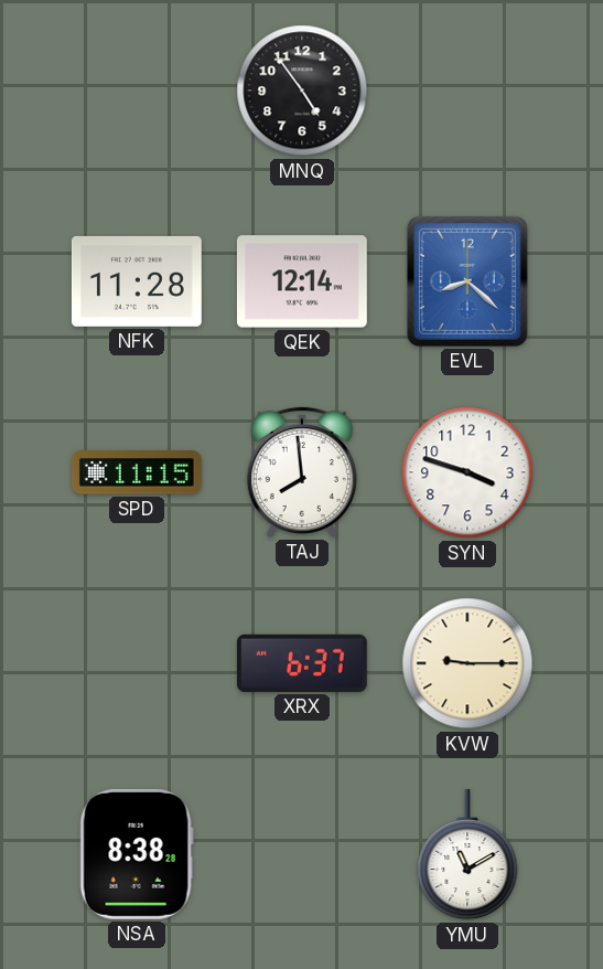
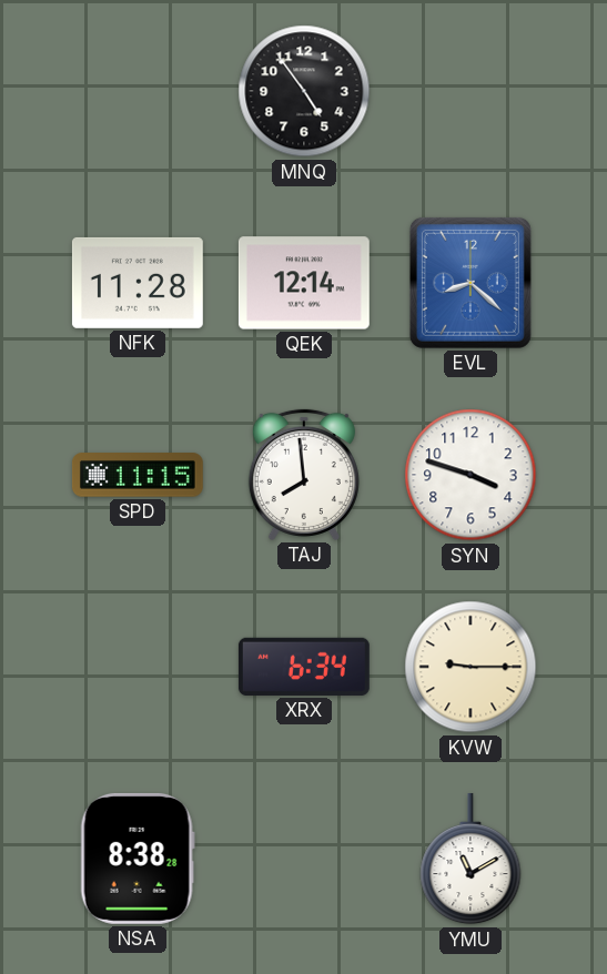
XRX: 6:37 -> 6:34 (304, 667)
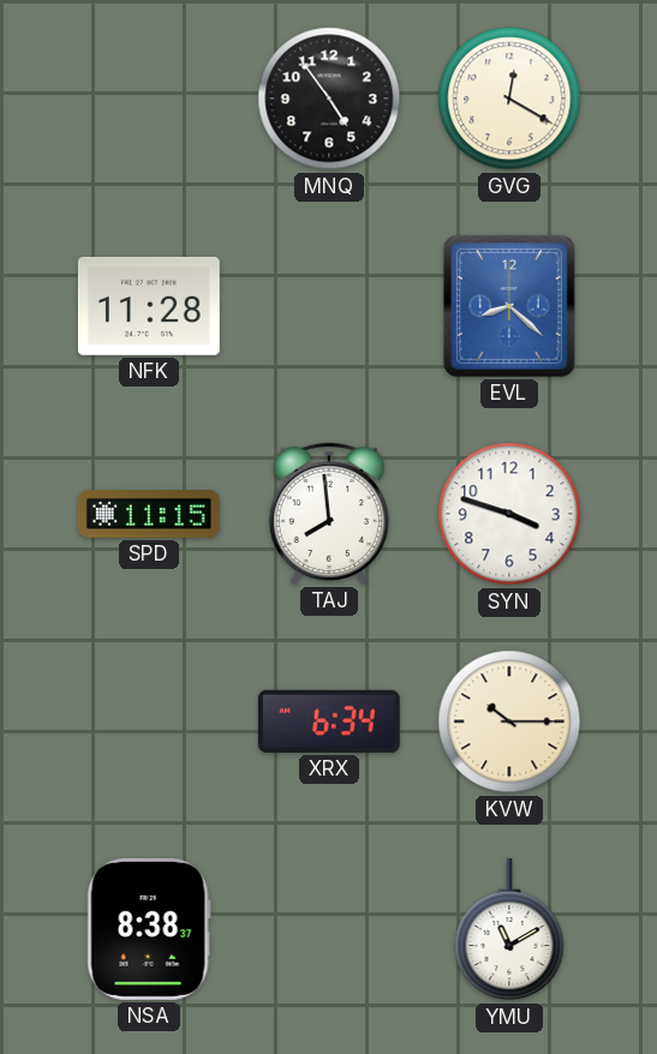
GVG: none -> 12:20 (509, 98)
QEK: 12:14 -> none (304, 283)
KVW: 9:15 -> 10:15 (509, 721)
NSA: 8:38:28 -> 8:38:37 (149, 929)
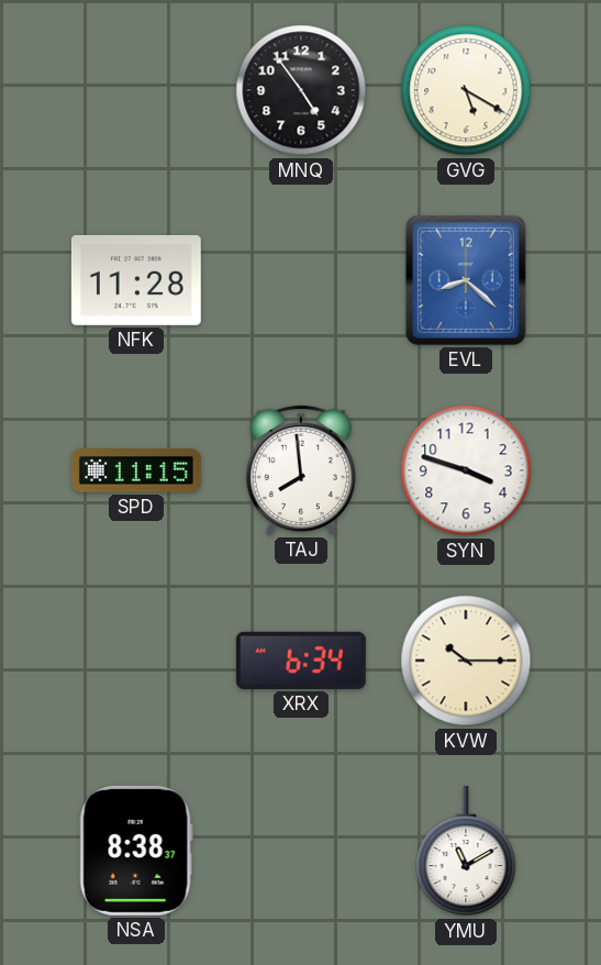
GVG: 12:20 -> 5:20 (466, 90)
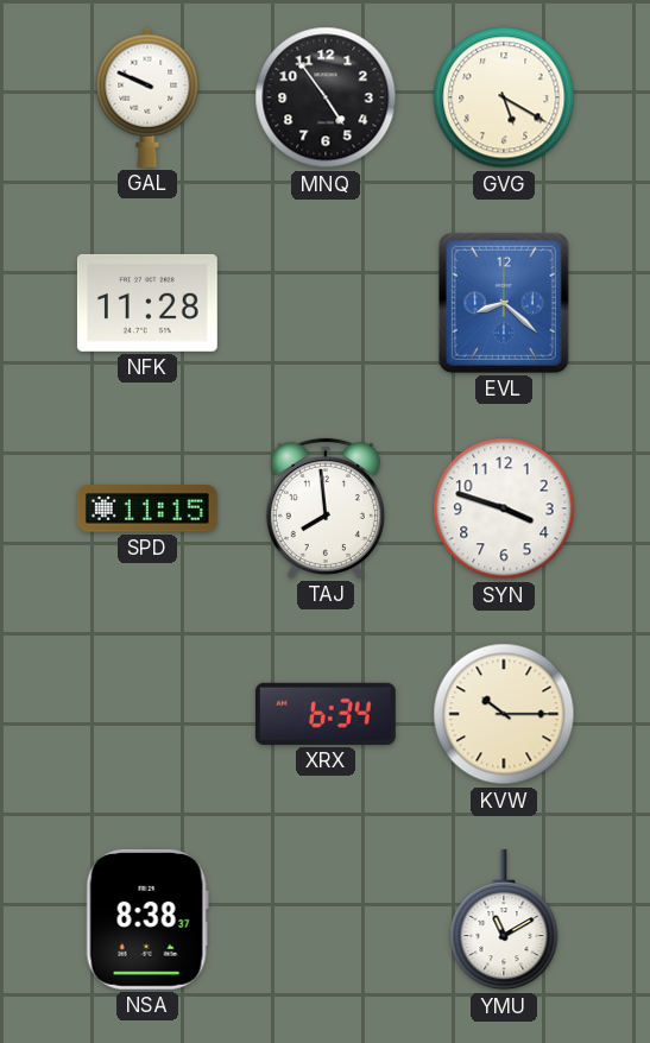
GAL: none -> 9:49 (147, 97)
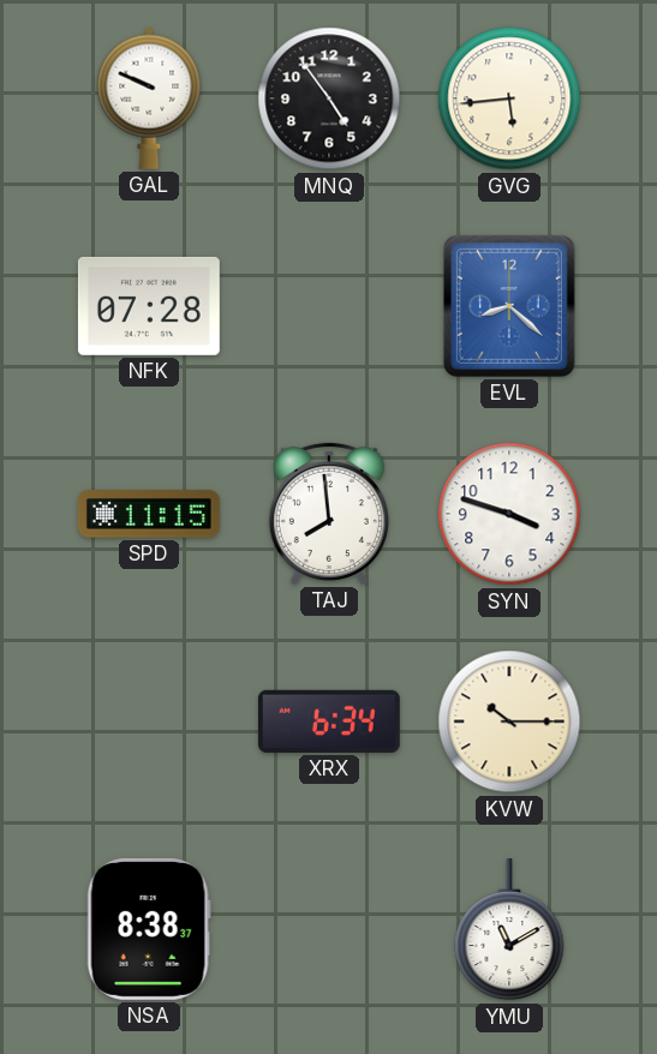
GVG: 5:20 -> 5:44 (509, 98)
NFK: 11:28 -> 07:28 (149, 306)
